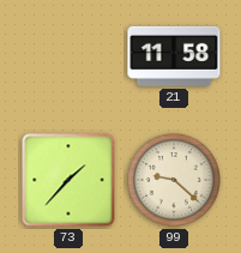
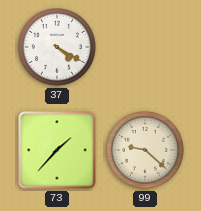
37: none -> 4:20 (58, 48)
21: 11:58 -> none (174, 56)
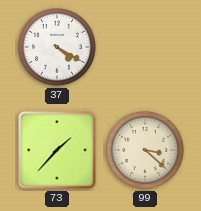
99: 9:22 -> 3:22 (146, 151)
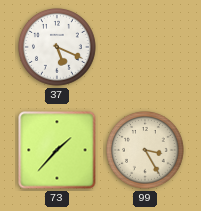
37: 4:20 -> 5:19 (58, 48)
99: 3:22 -> 3:25 (146, 151)
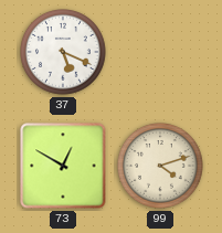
73: 1:37 -> 12:50 (63, 166)
99: 3:25 -> 4:12 (161, 167)
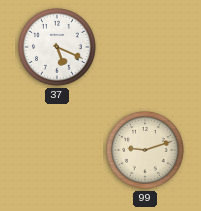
73: 12:50 -> none (63, 166)
99: 4:12 -> 9:12 (146, 151)
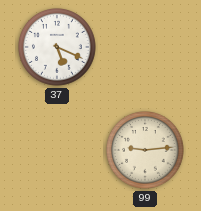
99: 9:12 -> 9:14 (146, 151)
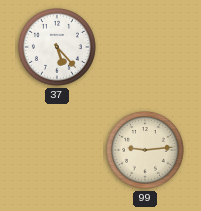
37: 5:19 -> 5:23 (58, 48)
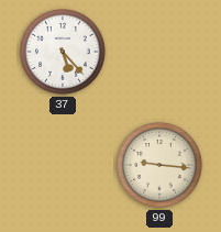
99: 9:14 -> 9:16 (161, 166)
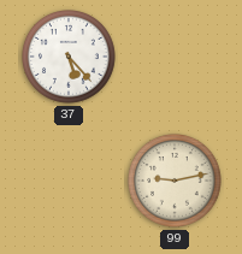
99: 9:16 -> 9:13 (176, 182)
